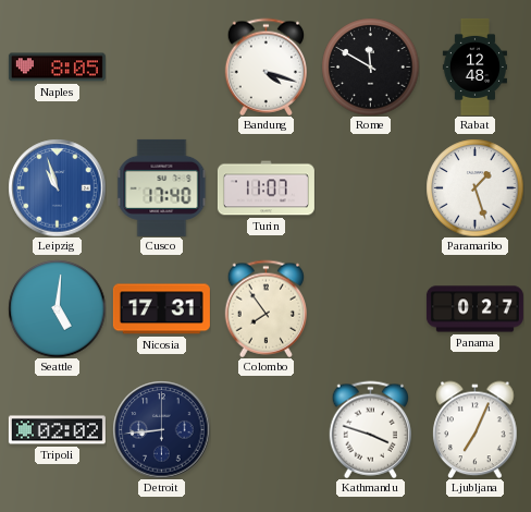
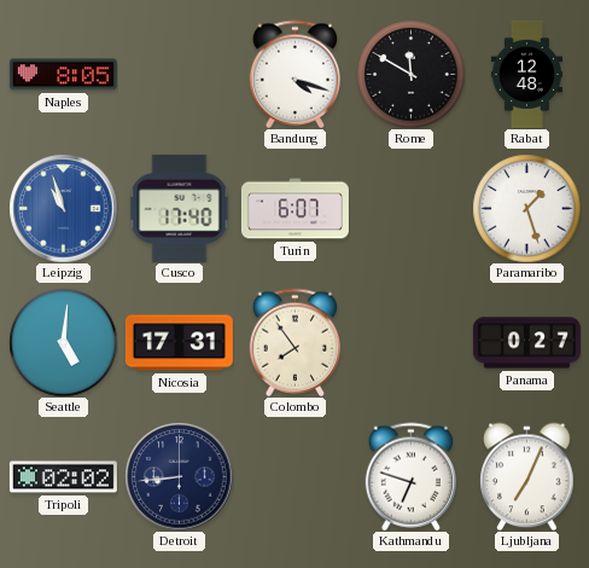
Turin: 11:07 -> 6:07 (294, 209)
Kathmandu: 3:48 -> 6:48 (410, 476)
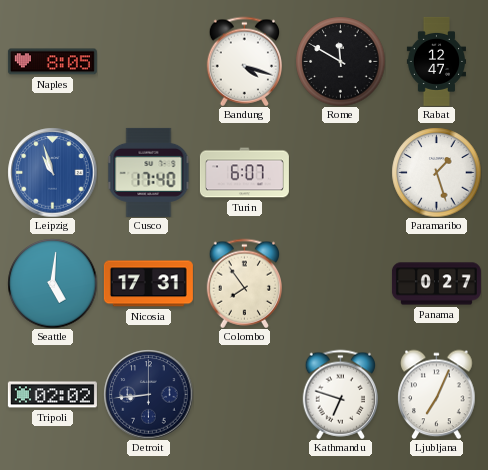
Rabat: 12:48 -> 12:47 (436, 61)
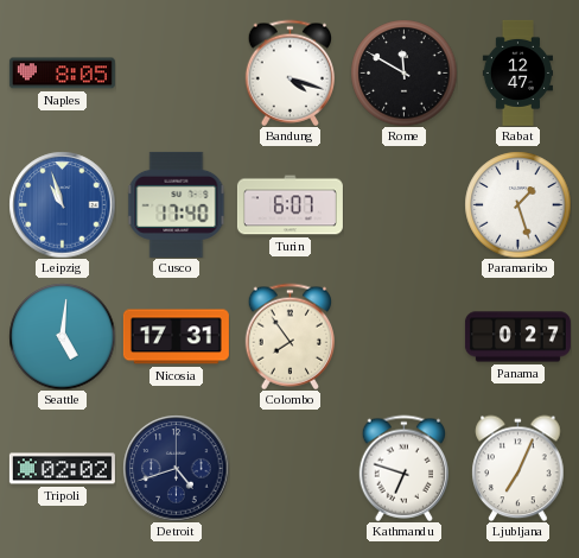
Detroit: 8:44 -> 4:42 (176, 468)
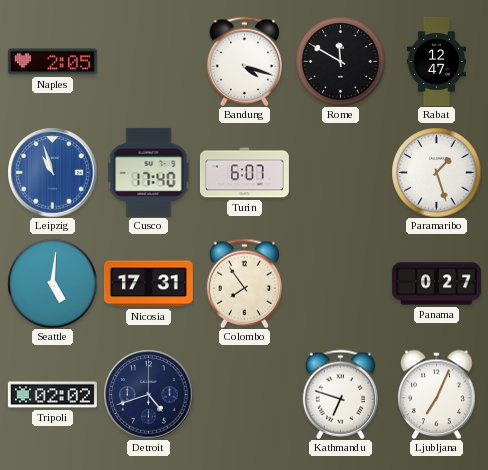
Naples: 8:05 -> 2:05 (52, 62)
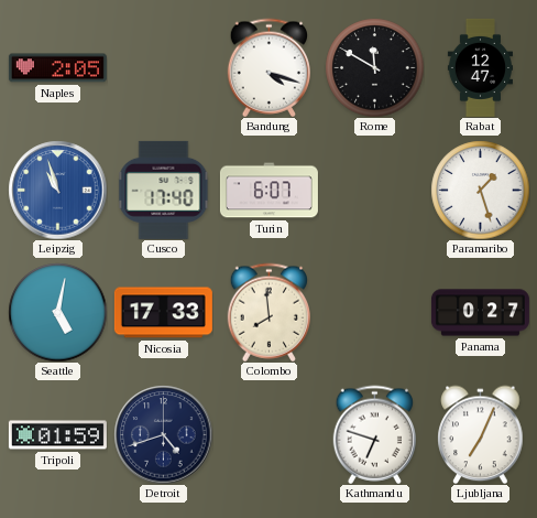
Seattle: 5:01 -> 5:02 (57, 312)
Nicosia: 17:31 -> 17:33 (163, 313)
Colombo: 7:54 -> 7:59 (268, 312)
Tripoli: 02:02 -> 01:59 (57, 435)
